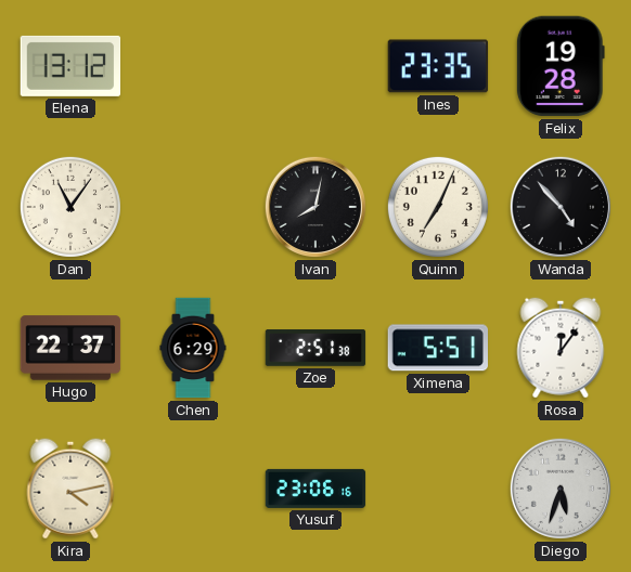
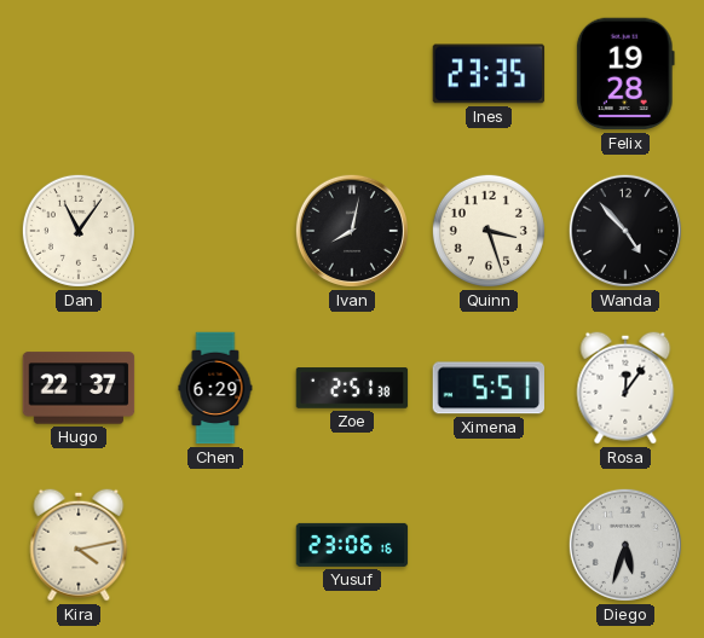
Elena: 13:12 -> none (70, 66)
Quinn: 7:04 -> 3:27 (489, 231)
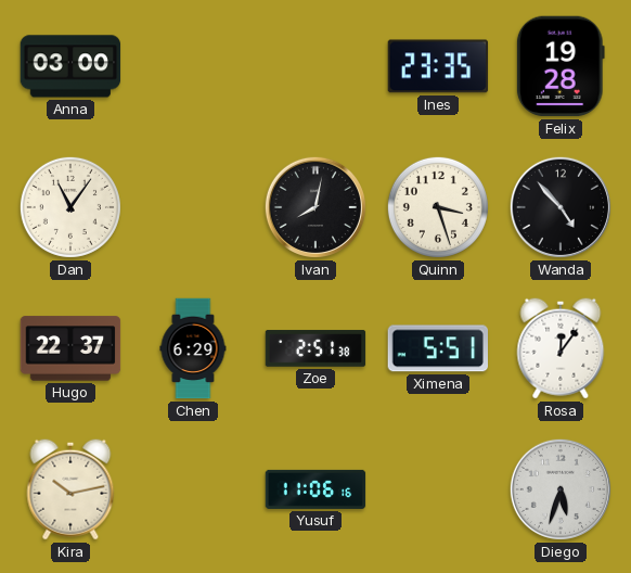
Anna: none -> 03:00 (70, 66)
Kira: 4:13 -> 10:13 (70, 489)
Yusuf: 23:06 -> 11:06 (315, 489)
